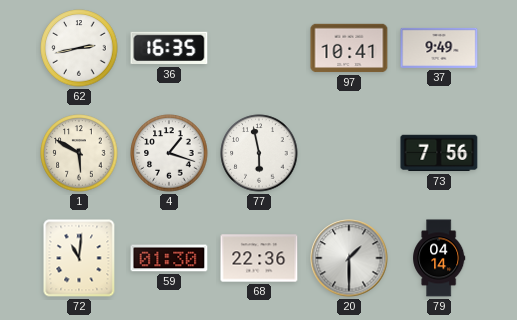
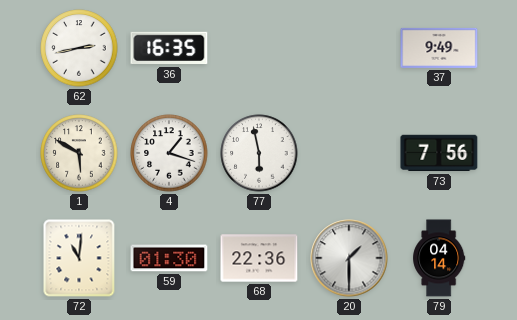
97: 10:41 -> none (349, 48)
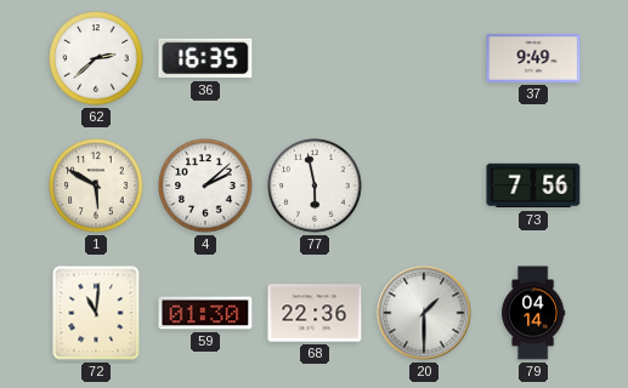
62: 2:43 -> 2:38 (96, 58)
4: 1:18 -> 2:08 (205, 186)
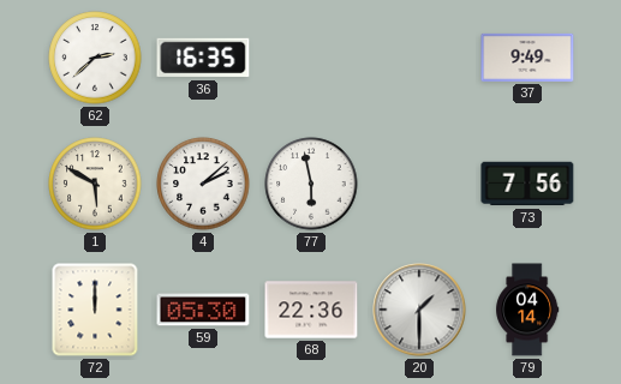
72: 11:01 -> 12:00 (95, 310)
59: 01:30 -> 05:30 (203, 310)
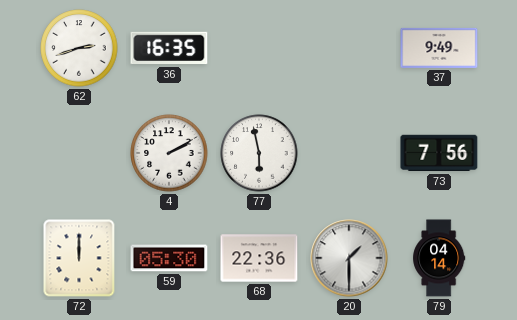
62: 2:38 -> 2:42 (79, 48)
1: 5:50 -> none (95, 184)
4: 2:08 -> 2:10 (169, 153)
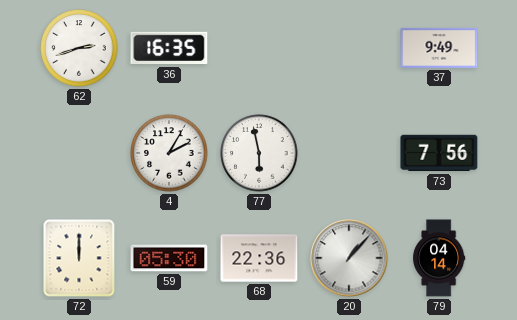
4: 2:10 -> 2:05 (169, 153)
20: 1:30 -> 1:07 (349, 258)
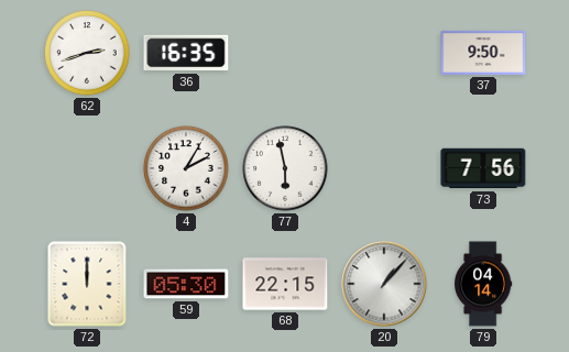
37: 9:49 -> 9:50 (483, 53)
68: 22:36 -> 22:15 (285, 284)
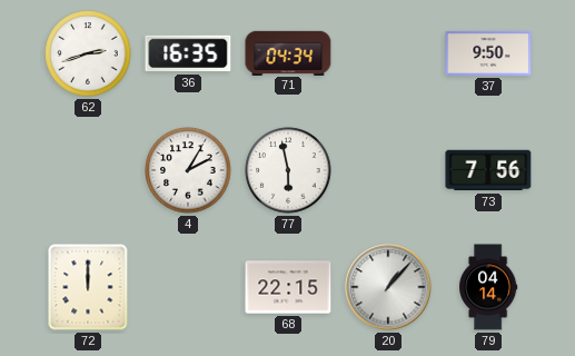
71: none -> 04:34 (288, 52)
59: 05:30 -> none (186, 284)
